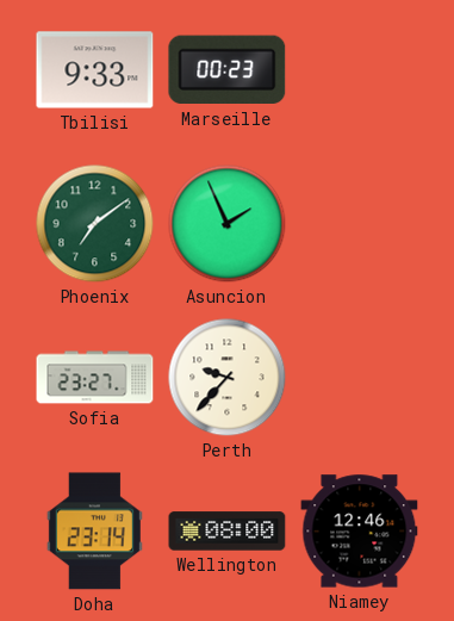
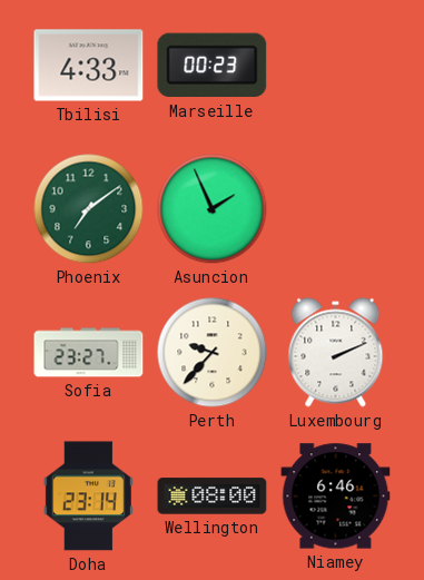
Tbilisi: 9:33 -> 4:33 (89, 66)
Luxembourg: none -> 2:11 (336, 353)
Niamey: 12:46 -> 6:46 (336, 497)
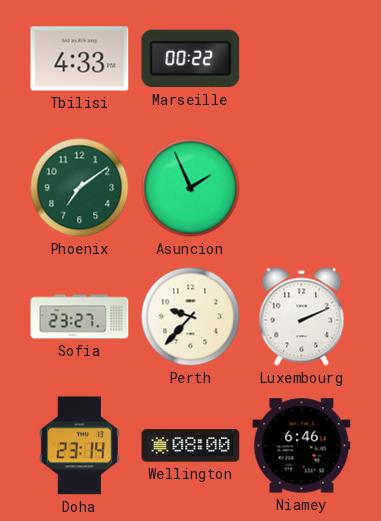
Marseille: 00:23 -> 00:22 (191, 59)
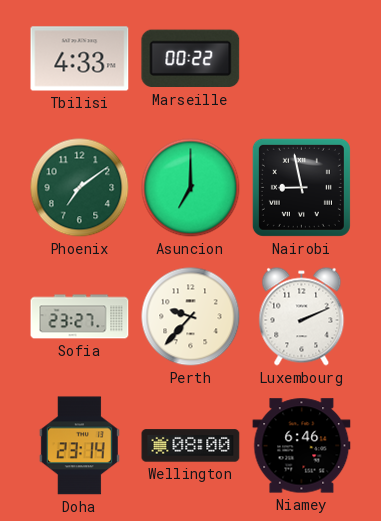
Asuncion: 1:56 -> 7:00 (191, 188)
Nairobi: none -> 8:58 (301, 187)
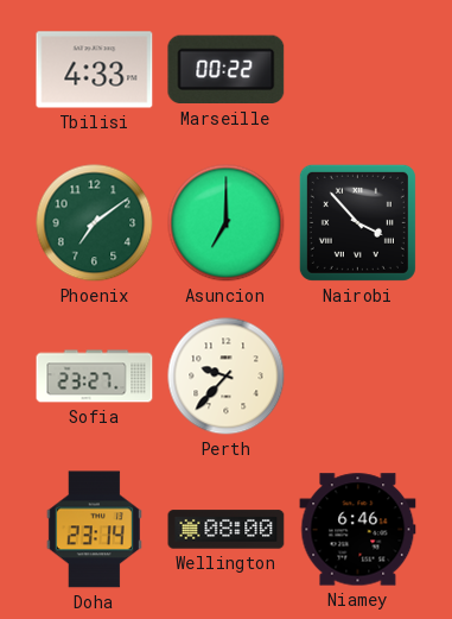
Nairobi: 8:58 -> 3:53 (357, 222)
Luxembourg: 2:11 -> none (302, 317)
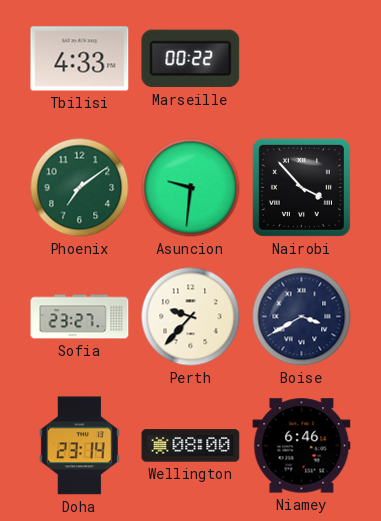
Asuncion: 7:00 -> 9:31 (191, 188)
Boise: none -> 3:40 (302, 317)
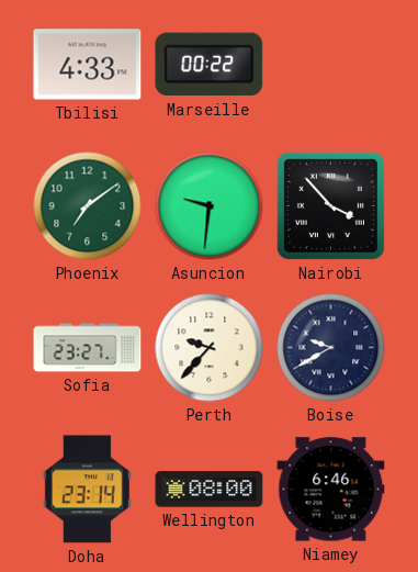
Boise: 3:40 -> 9:40 (331, 348)
